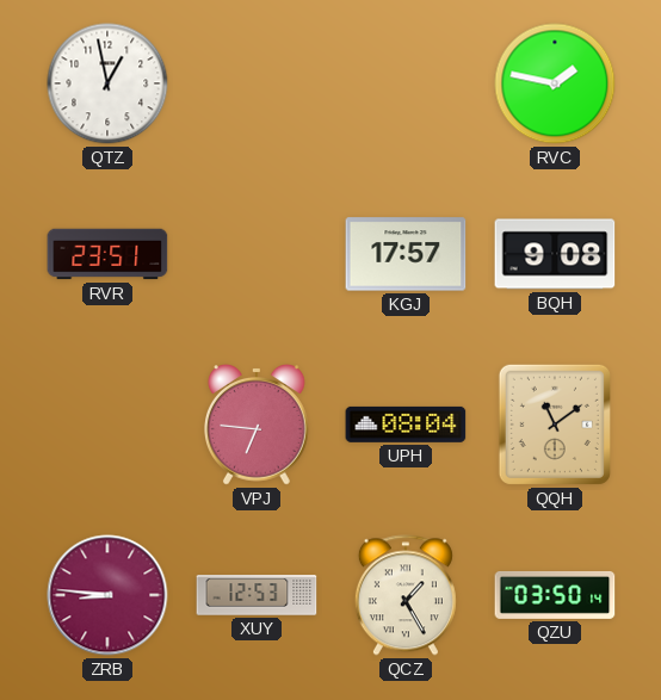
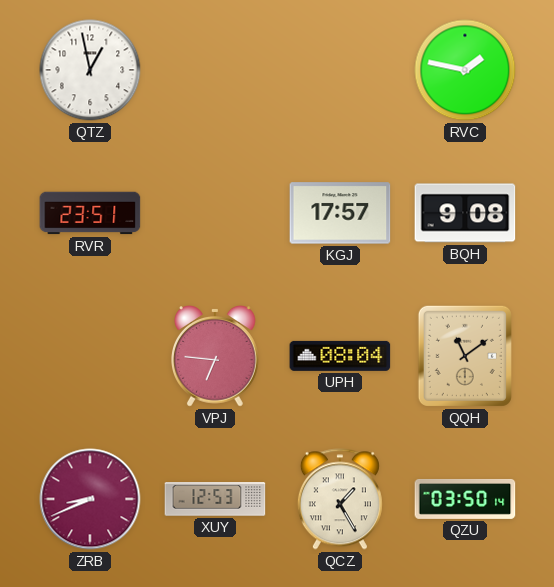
ZRB: 8:46 -> 8:41 (90, 499)
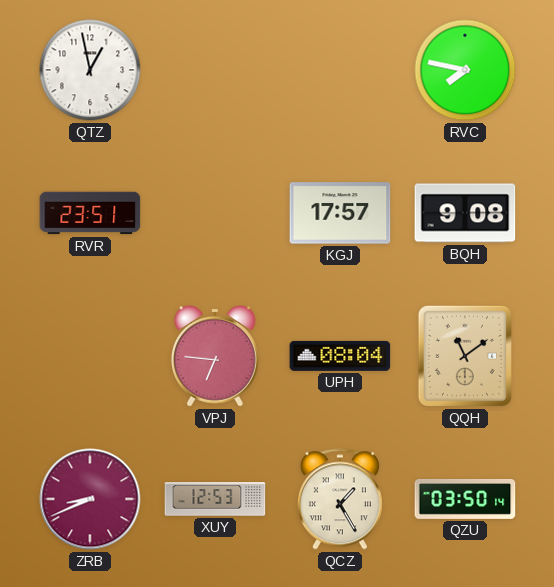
RVC: 1:47 -> 7:47 (465, 70)
